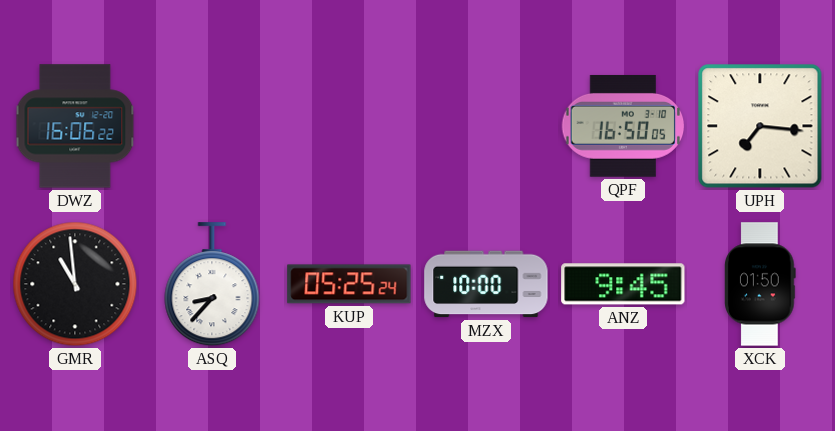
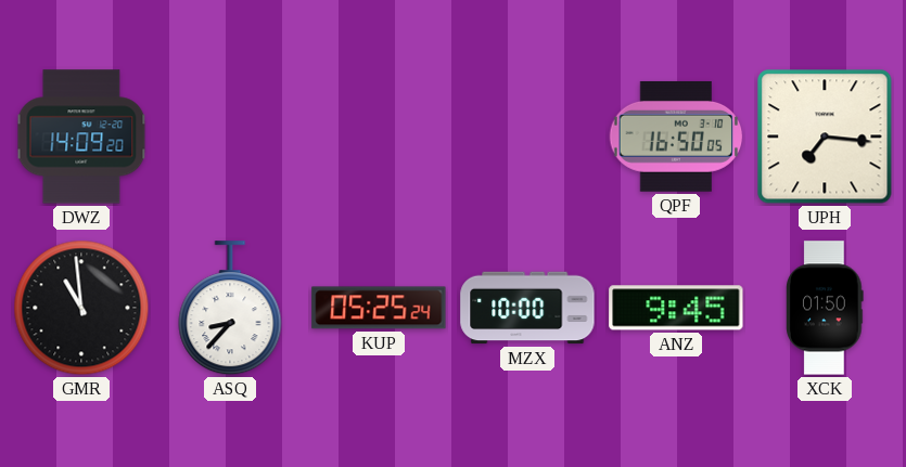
DWZ: 16:06 -> 14:09 (81, 137)
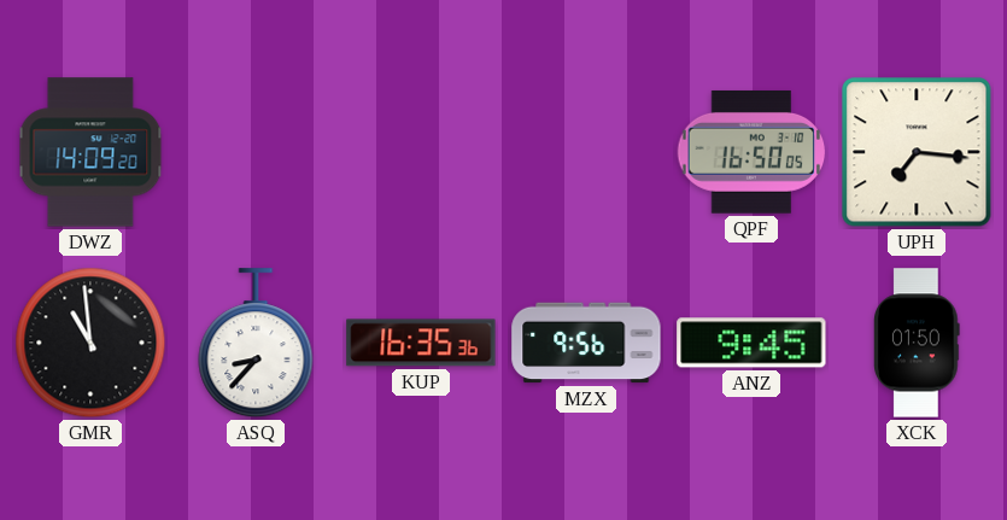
KUP: 05:25 -> 16:35 (421, 343)
MZX: 10:00 -> 9:56 (586, 343)
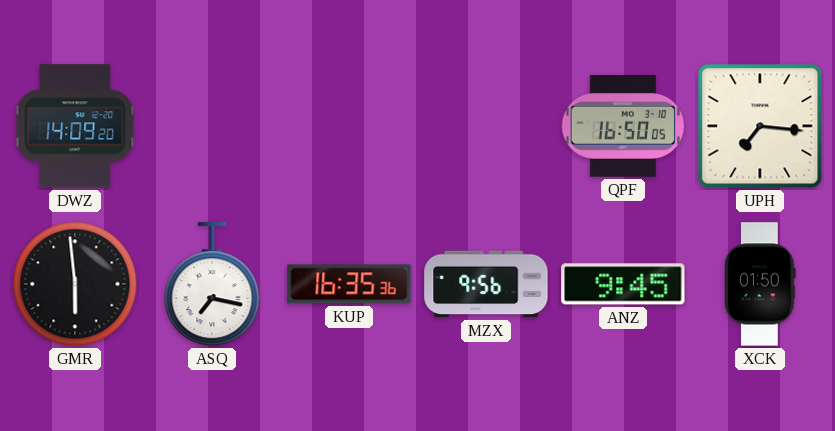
GMR: 10:59 -> 5:59 (75, 284)
ASQ: 8:37 -> 7:17 (212, 285)
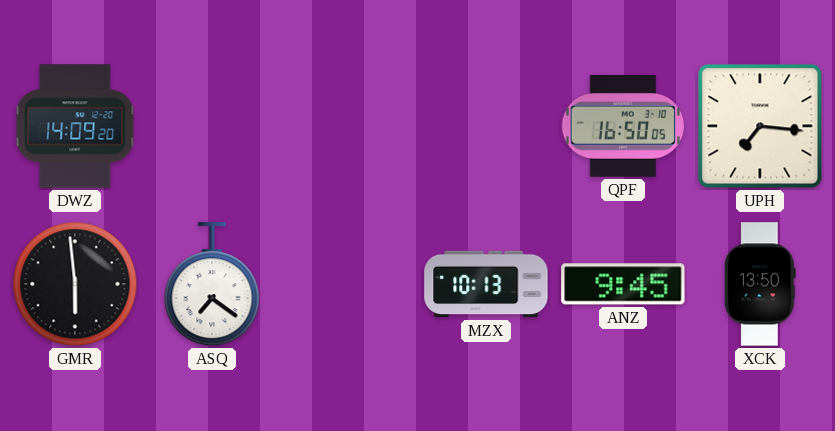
ASQ: 7:17 -> 7:21 (212, 285)
KUP: 16:35 -> none (349, 284)
MZX: 9:56 -> 10:13 (486, 284)
XCK: 01:50 -> 13:50 (760, 284)
